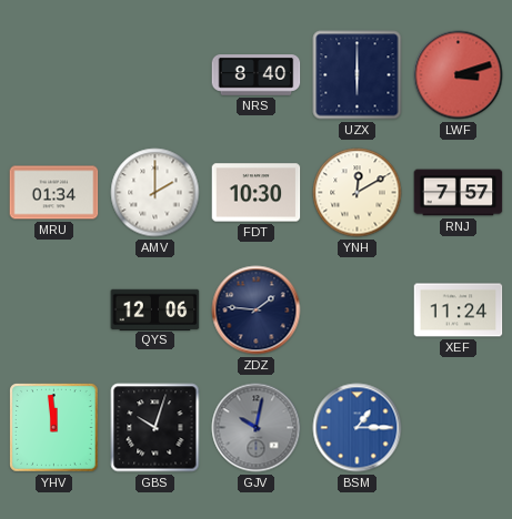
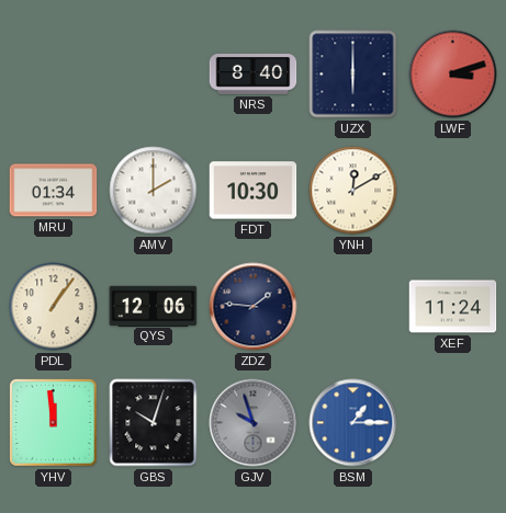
RNJ: 7:57 -> none (459, 193)
PDL: none -> 1:06 (54, 307)
GJV: 10:02 -> 9:57 (254, 423)
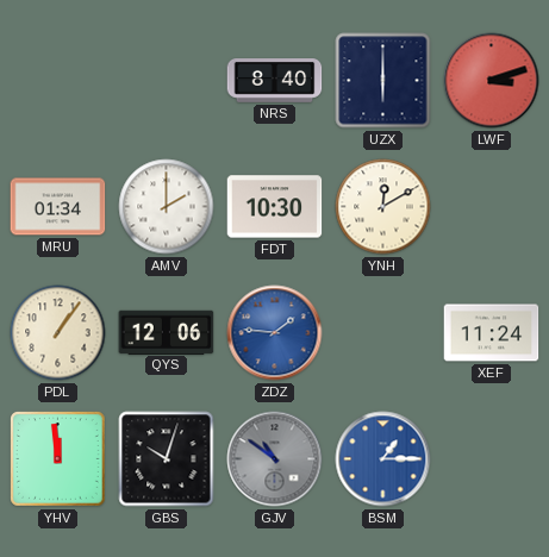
ZDZ dial: navy -> blue (275, 333)
GJV: 9:57 -> 10:51 (275, 459)
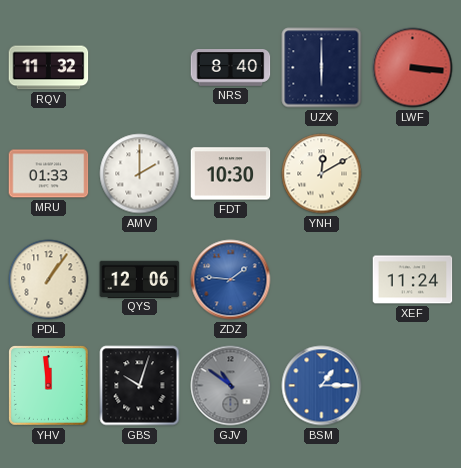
RQV: none -> 11:32 (49, 68)
LWF: 3:12 -> 3:16 (413, 68)
MRU: 01:34 -> 01:33 (49, 174)
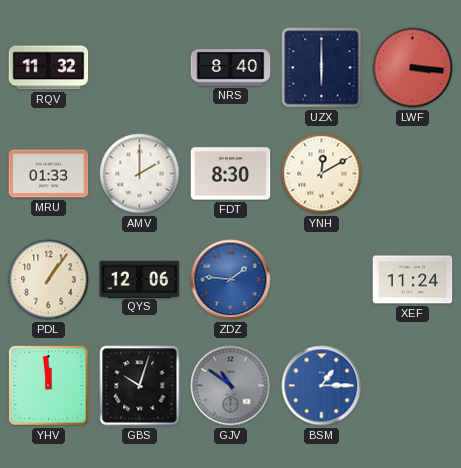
FDT: 10:30 -> 8:30 (231, 174)
